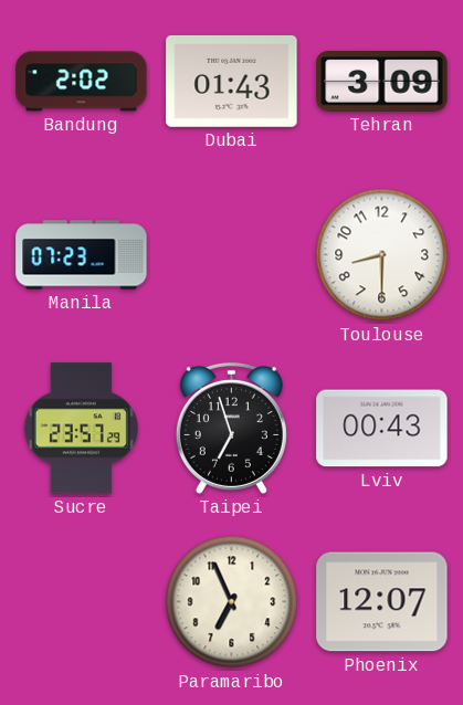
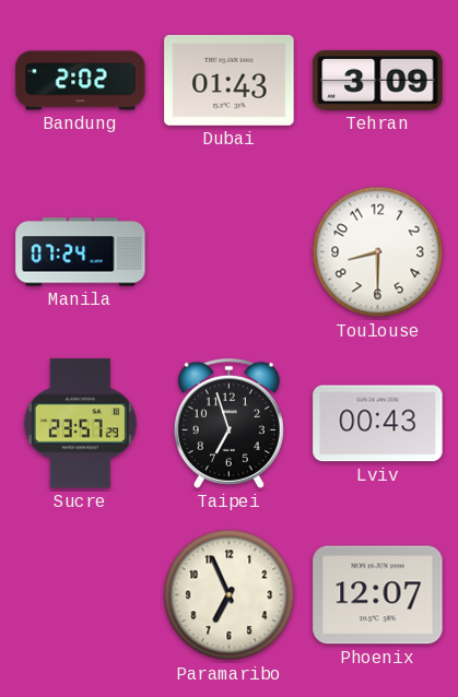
Manila: 07:23 -> 07:24 (81, 252)
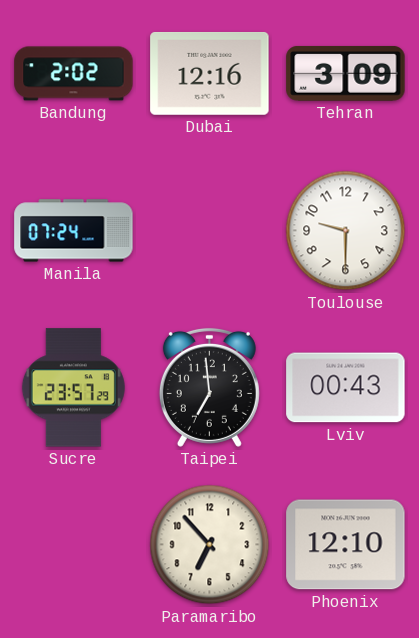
Dubai: 01:43 -> 12:16 (210, 73)
Toulouse: 8:30 -> 9:30 (346, 231)
Taipei: 6:57 -> 6:59 (209, 387)
Paramaribo: 6:56 -> 6:53 (210, 545)
Phoenix: 12:07 -> 12:10 (346, 545)
